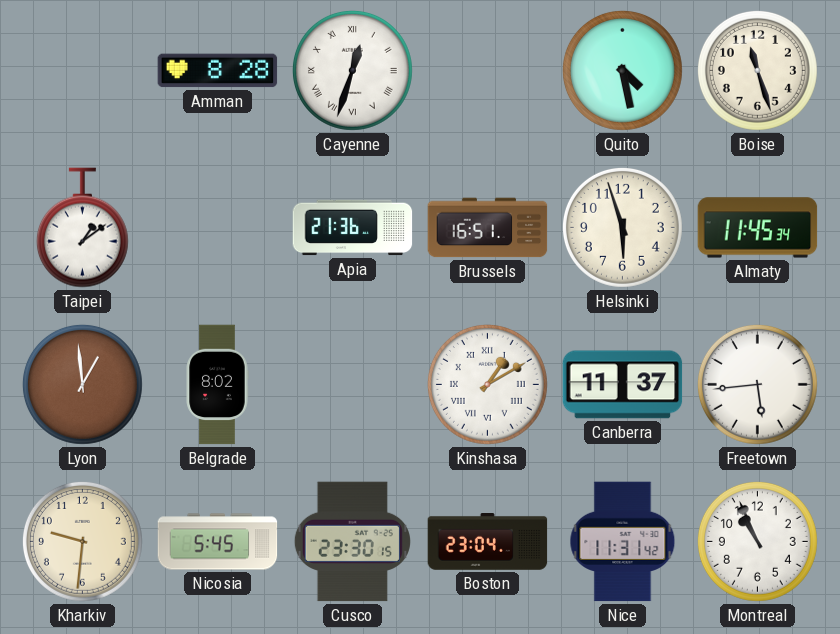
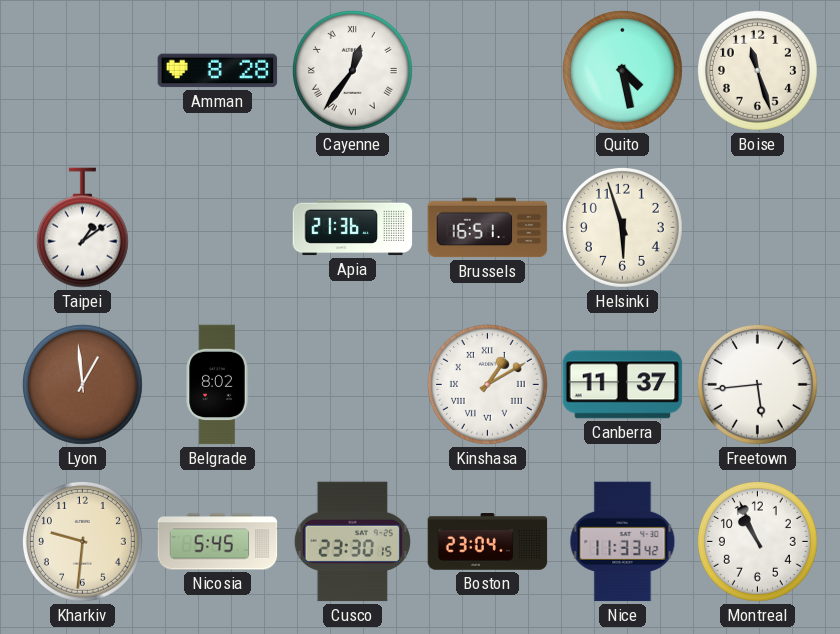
Cayenne: 12:33 -> 12:36 (352, 70)
Almaty: 11:45 -> none (758, 228)
Nice: 11:31 -> 11:33 (623, 542)
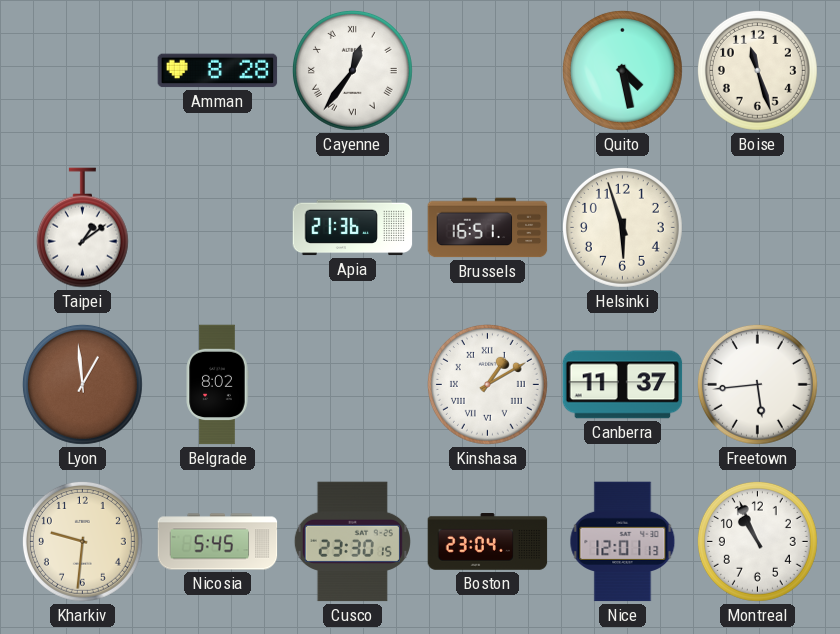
Nice: 11:33 -> 12:01 (623, 542)
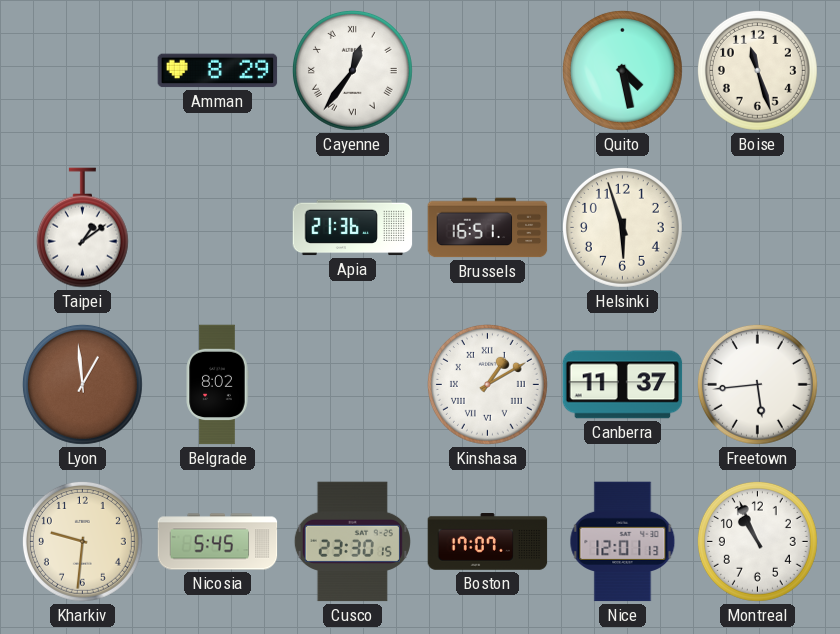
Amman: 8:28 -> 8:29 (218, 71)
Boston: 23:04 -> 17:07 (488, 542)
